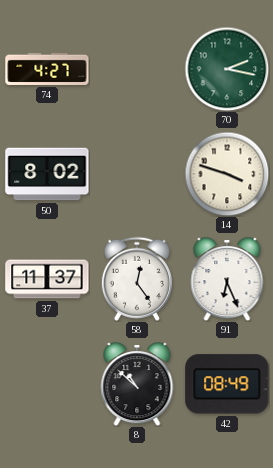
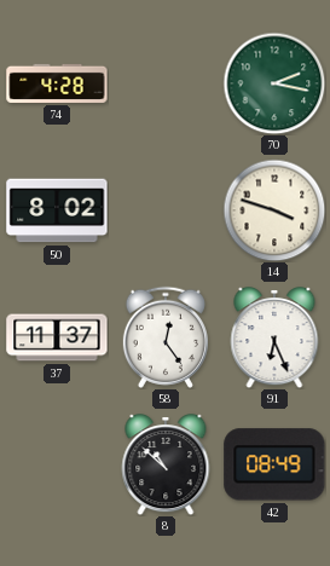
74: 4:27 -> 4:28 (57, 83)
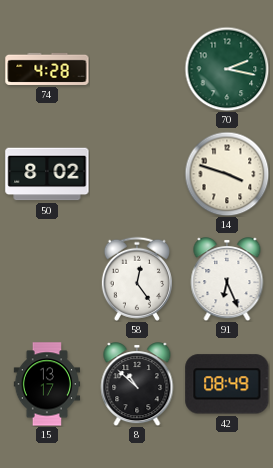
37: 11:37 -> none (57, 337)
15: none -> 13:17 (47, 384)
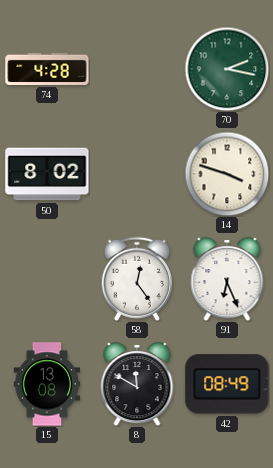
15: 13:17 -> 13:08 (47, 384)
8: 10:52 -> 11:50 (137, 384)
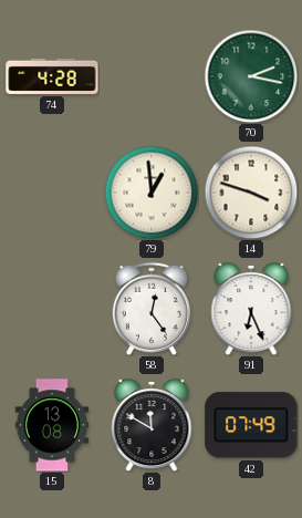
50: 8:02 -> none (47, 174)
79: none -> 12:59 (152, 193)
42: 08:49 -> 07:49 (251, 425)
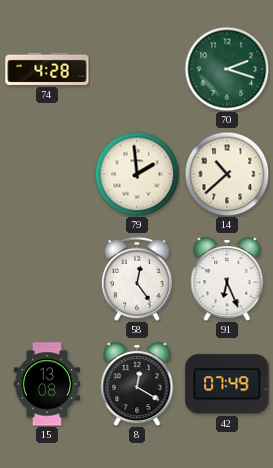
70: 2:17 -> 2:18 (227, 69)
79: 12:59 -> 1:59 (137, 174)
14: 3:48 -> 10:38 (227, 174)
8: 11:50 -> 12:20 (137, 384)
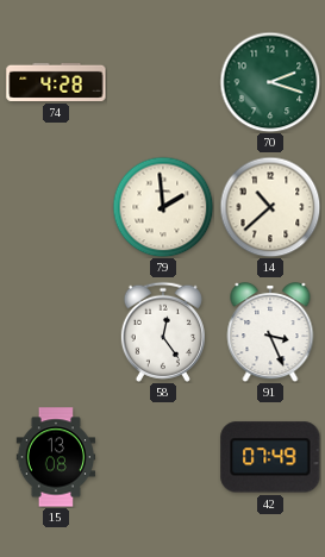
91: 6:26 -> 3:26 (270, 332)
8: 12:20 -> none (137, 384)
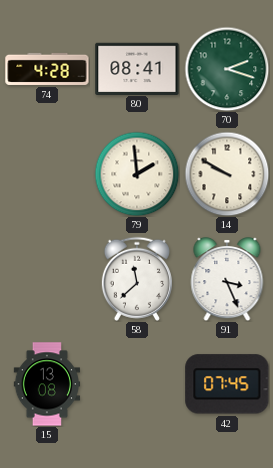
80: none -> 08:41 (137, 68)
14: 10:38 -> 9:50 (227, 174)
58: 12:24 -> 11:38 (137, 279)
42: 07:49 -> 07:45 (227, 384)
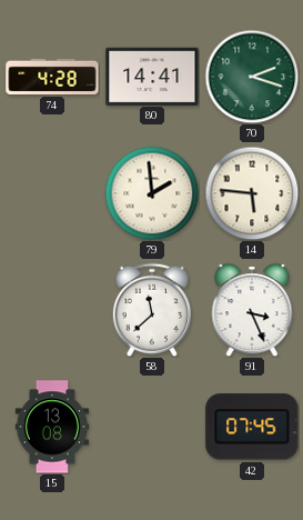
80: 08:41 -> 14:41 (152, 76)
14: 9:50 -> 5:46 (252, 193)
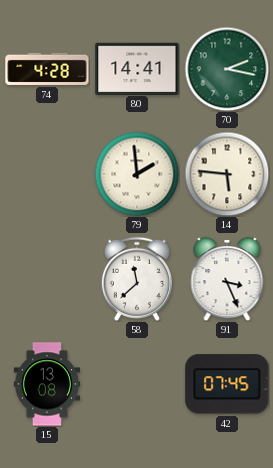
70: 2:18 -> 2:17 (227, 69)
